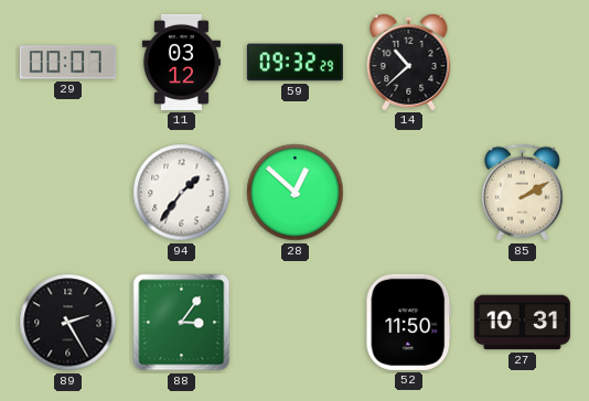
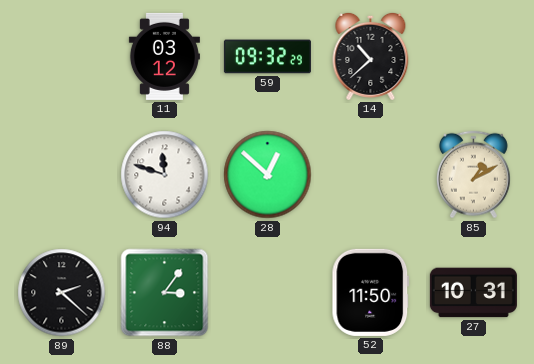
29: 00:07 -> none (67, 63)
94: 1:36 -> 11:48 (165, 175)
85: 2:10 -> 1:10 (473, 175)
89: 2:25 -> 2:22 (62, 293)
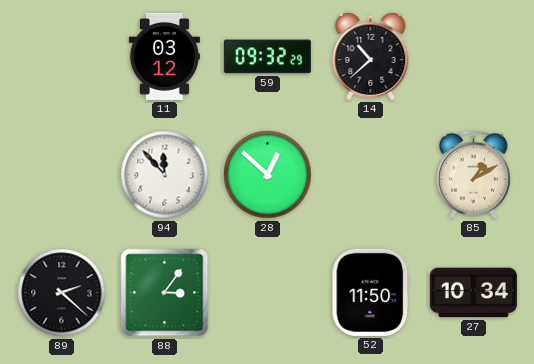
94: 11:48 -> 11:53 (165, 175)
27: 10:31 -> 10:34 (473, 293)
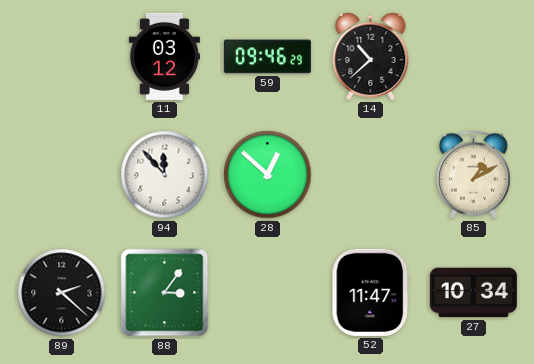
59: 09:32 -> 09:46 (267, 57)
52: 11:50 -> 11:47 (371, 292)
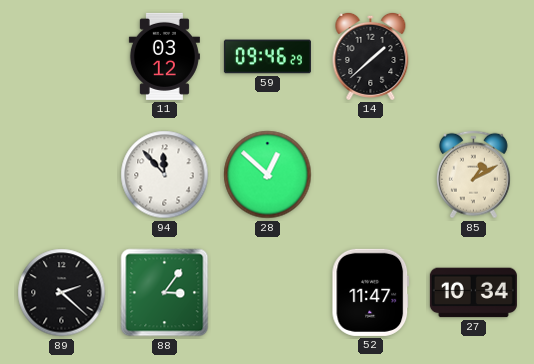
14: 10:38 -> 1:38 (371, 56)
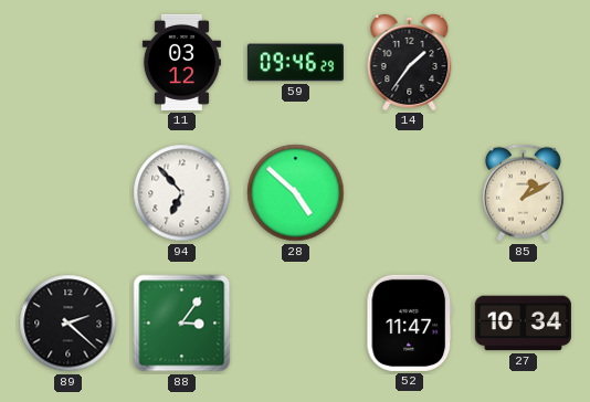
14: 1:38 -> 1:36 (410, 62)
94: 11:53 -> 6:53 (182, 193)
28: 12:52 -> 4:52 (296, 193)
